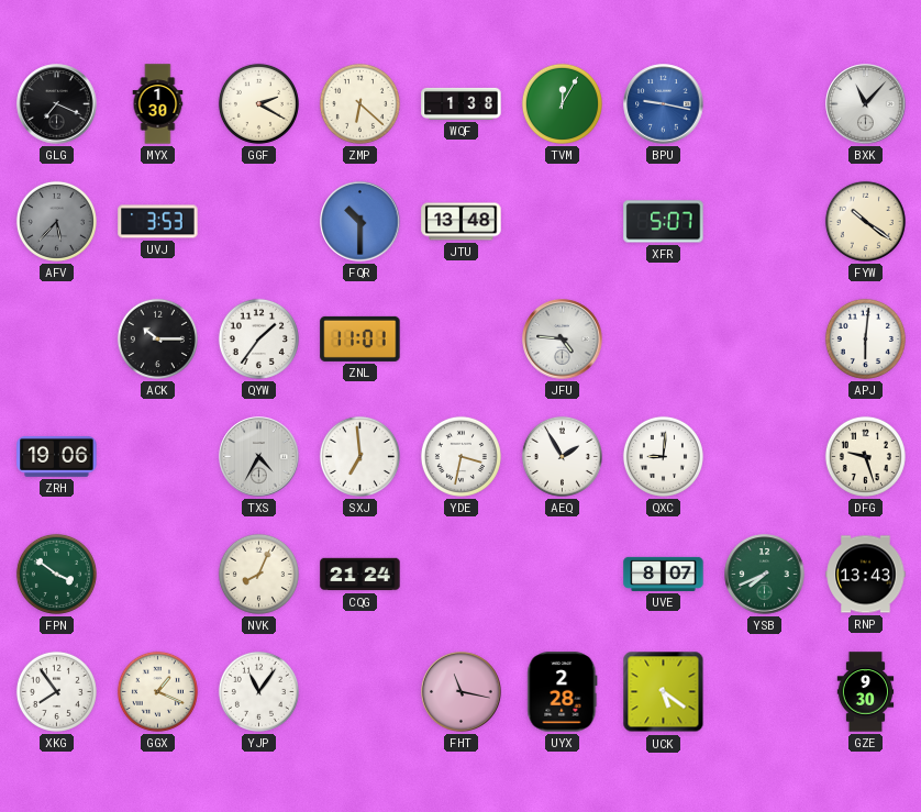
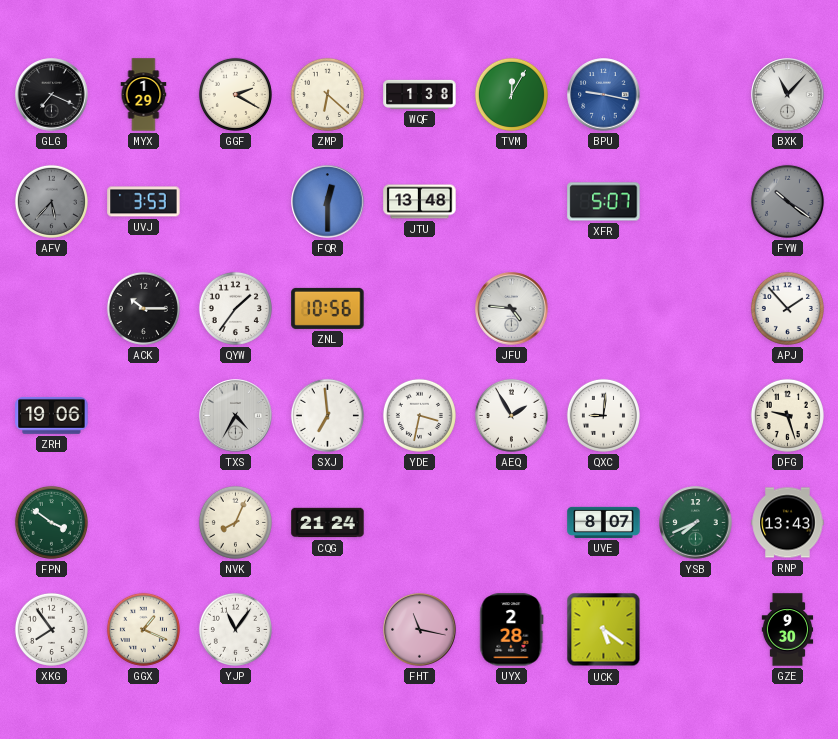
MYX: 1:30 -> 1:29 (144, 95)
FQR: 10:30 -> 12:30 (328, 202)
FYW dial: cream -> grey (787, 201)
ZNL: 11:01 -> 10:56 (328, 308)
APJ: 6:01 -> 1:53 (787, 308)
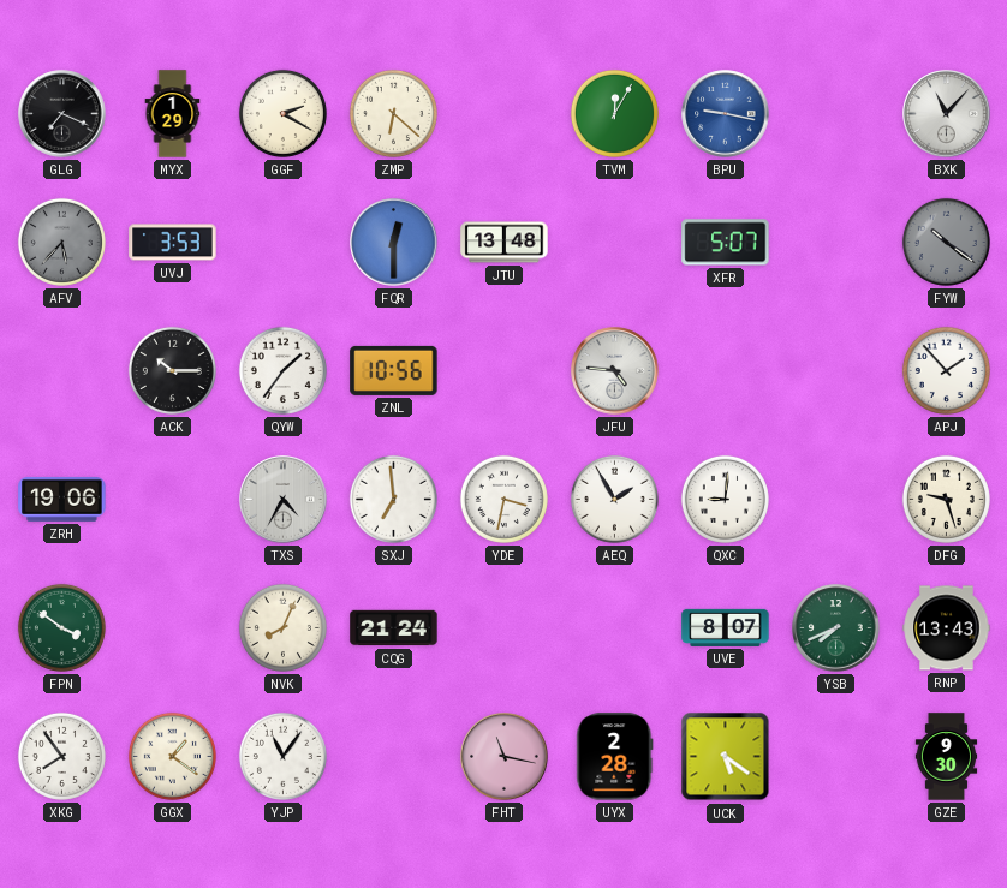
WQF: 1:38 -> none (420, 94)
GGX: 1:19 -> 1:21 (172, 756)
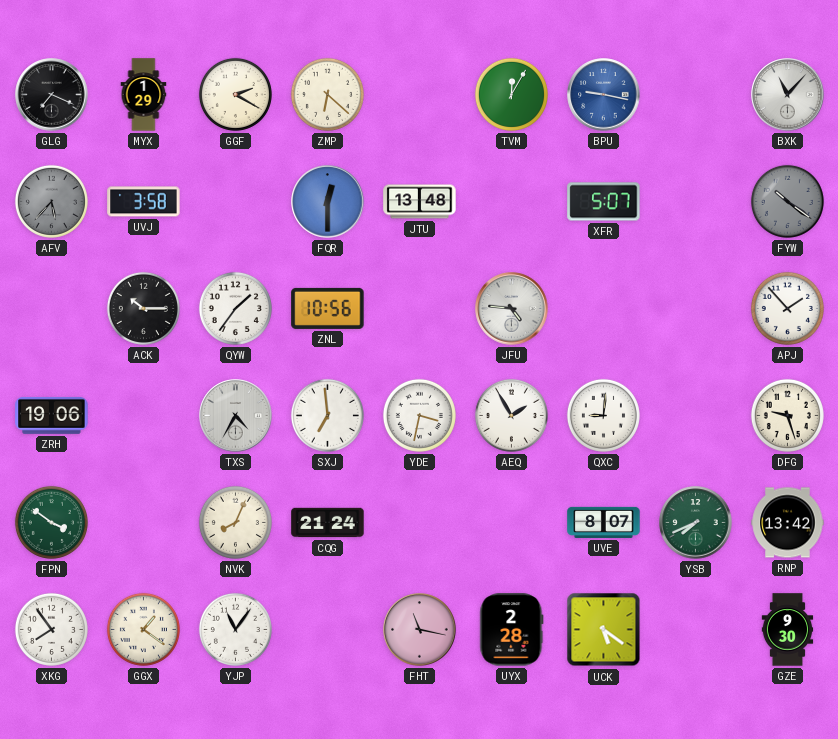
UVJ: 3:53 -> 3:58 (144, 202)
RNP: 13:43 -> 13:42 (788, 523)
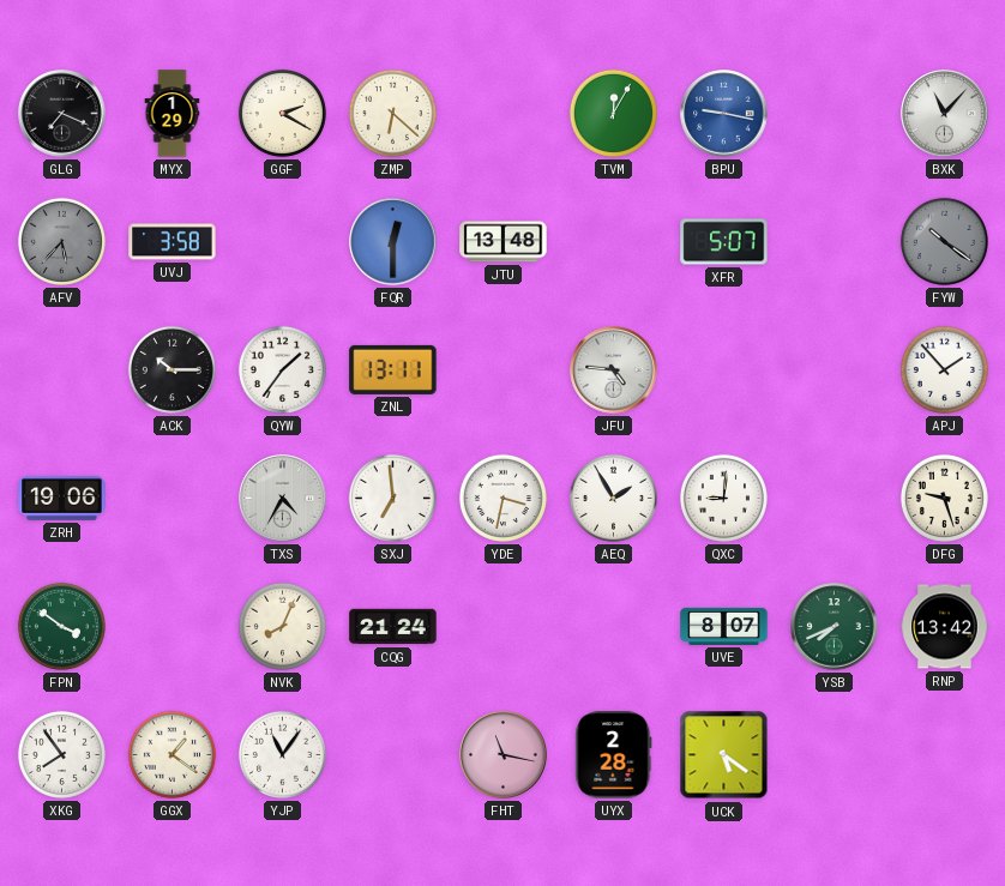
ZNL: 10:56 -> 13:11 (393, 369)
GZE: 9:30 -> none (788, 630)
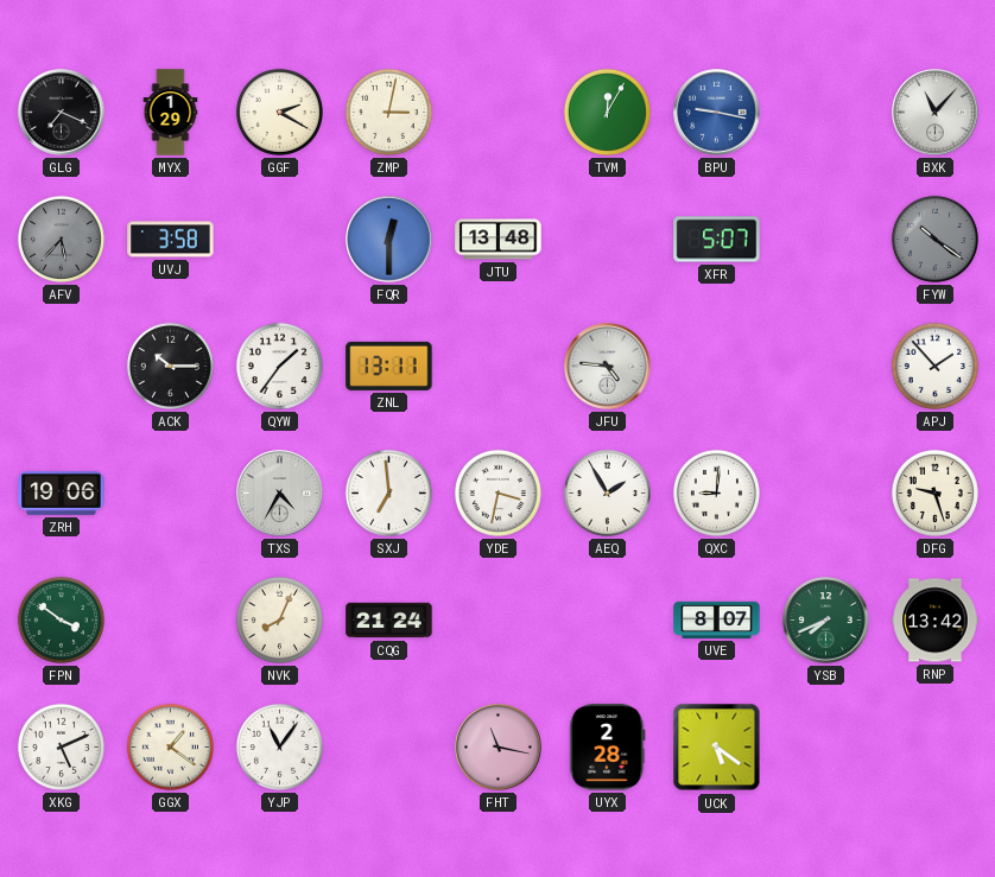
ZMP: 6:22 -> 3:02 (388, 112)
XKG: 7:54 -> 5:11 (61, 746)
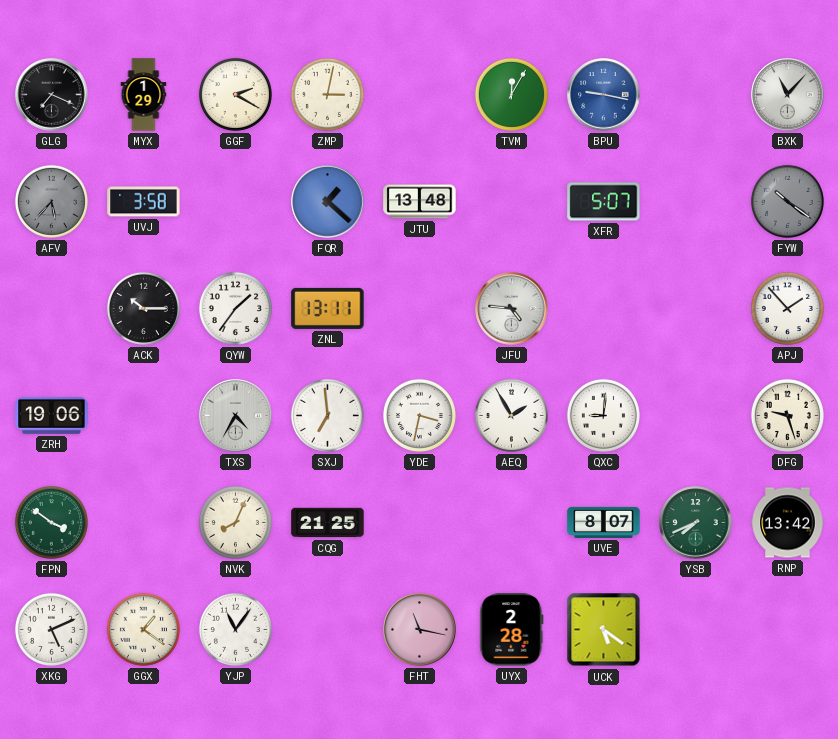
FQR: 12:30 -> 1:22 (328, 202)
CQG: 21:24 -> 21:25 (328, 523)
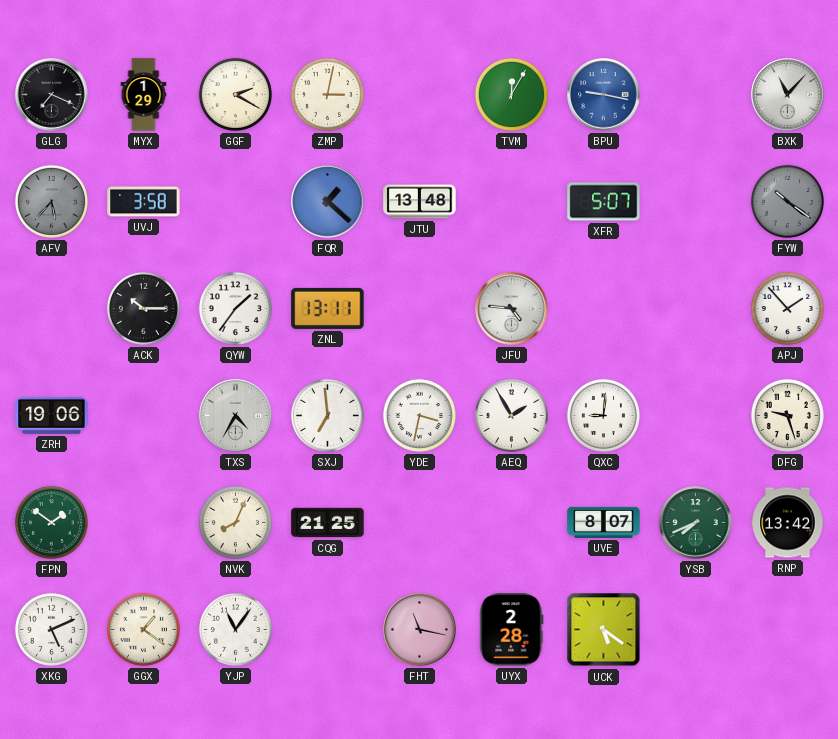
FPN: 3:51 -> 1:51 (51, 522)
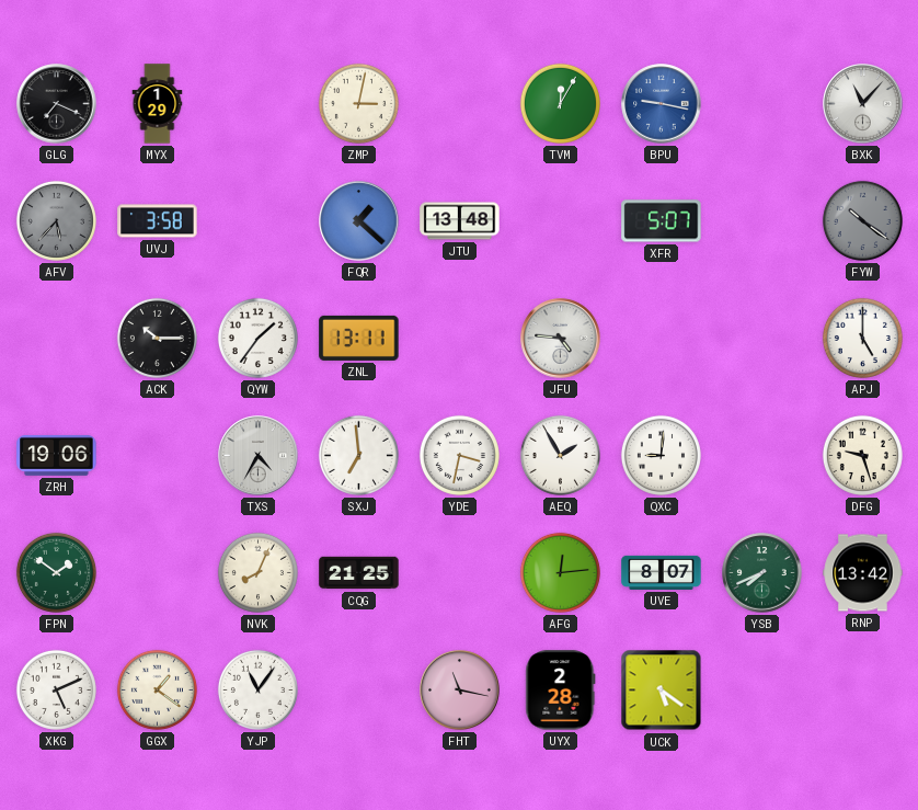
GGF: 2:20 -> none (235, 94)
APJ: 1:53 -> 5:00 (862, 338)
AFG: none -> 12:14 (560, 572)
